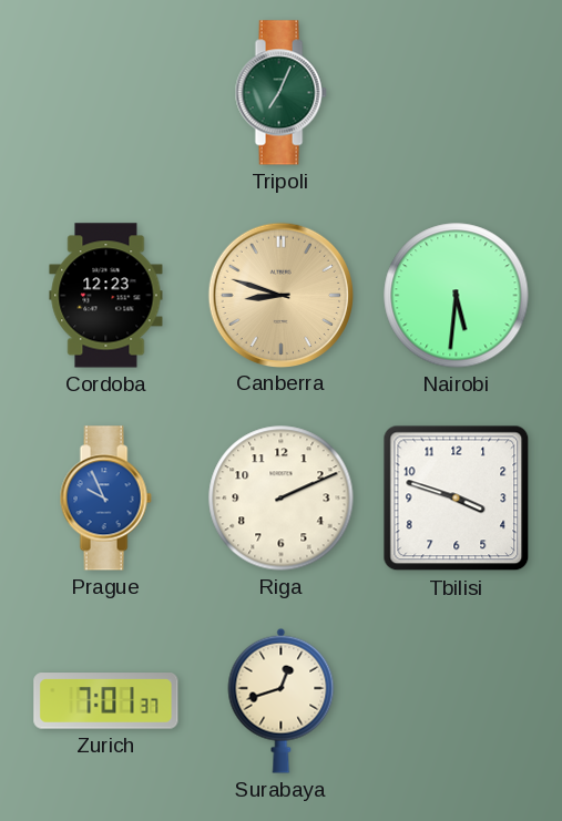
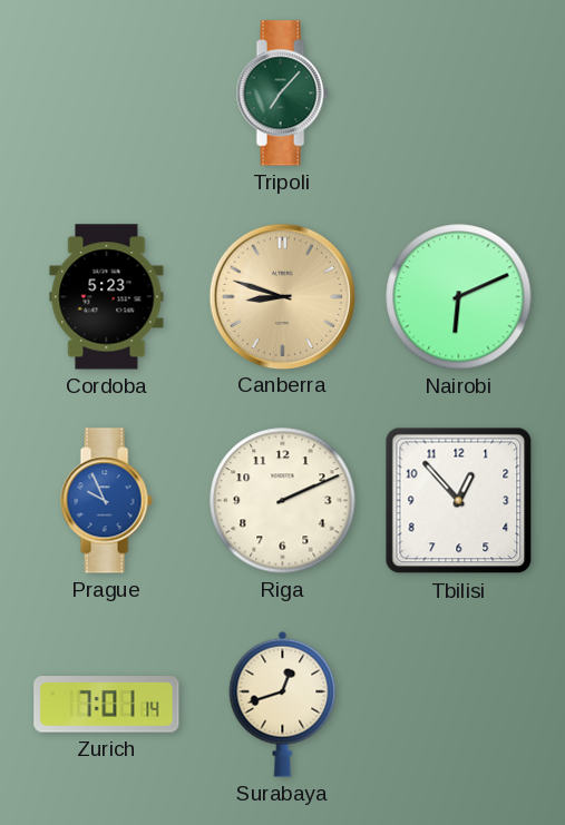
Tripoli: 7:04 -> 7:07 (282, 94)
Cordoba: 12:23 -> 5:23 (107, 297)
Nairobi: 5:31 -> 6:11 (459, 297)
Tbilisi: 3:48 -> 12:53 (459, 501)
Zurich: 7:01:37 -> 7:01:14 (107, 705)
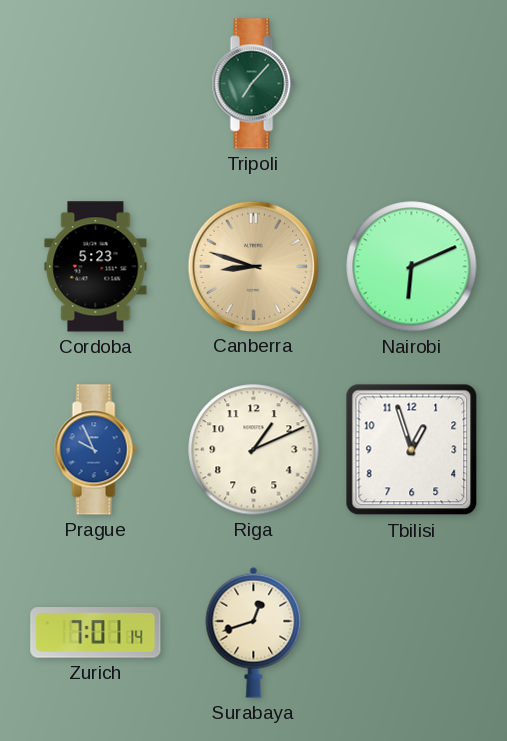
Riga: 2:11 -> 1:11 (254, 450)
Tbilisi: 12:53 -> 12:57 (412, 450)
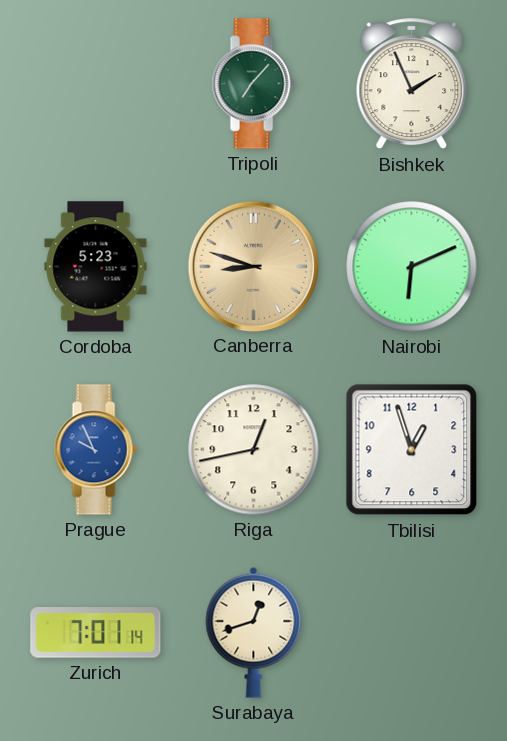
Bishkek: none -> 1:56 (412, 84)
Riga: 1:11 -> 12:43 (254, 450)
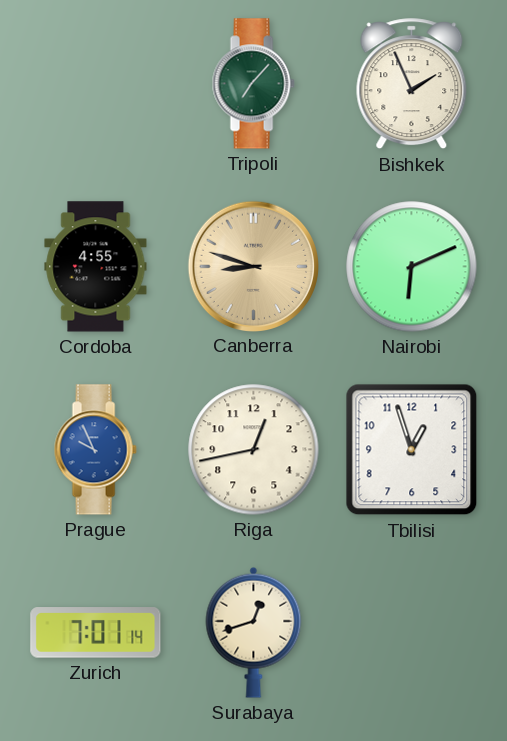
Cordoba: 5:23 -> 4:55 (96, 267)
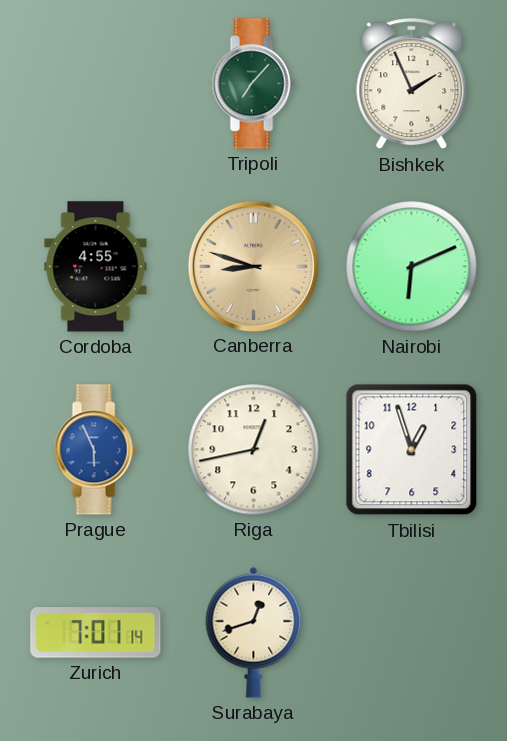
Prague: 9:56 -> 5:56 (95, 450)
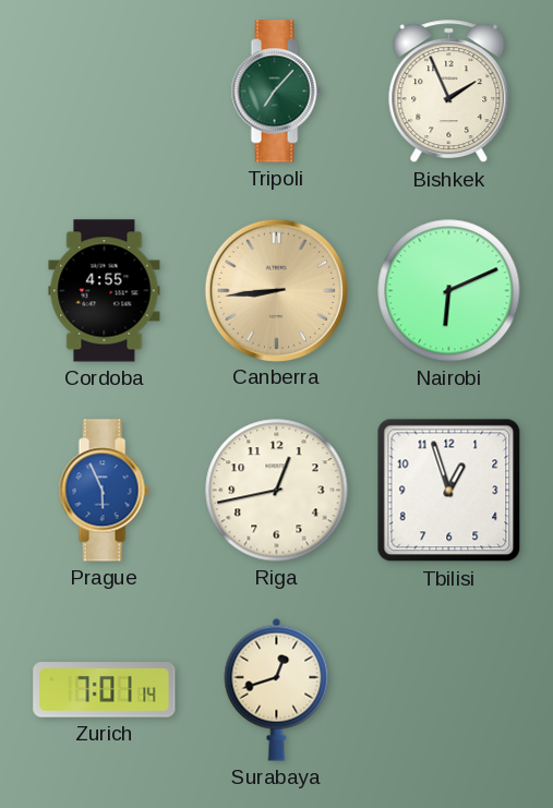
Canberra: 8:48 -> 8:44 (276, 290)
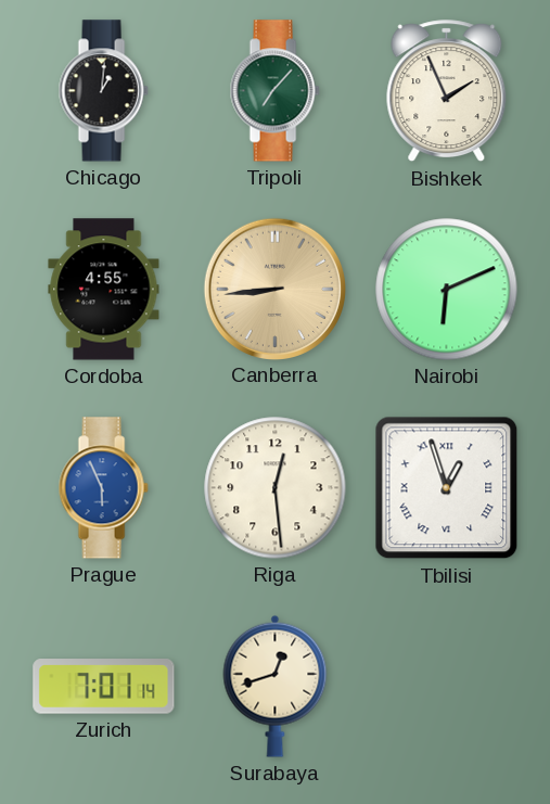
Chicago: none -> 1:01 (103, 91)
Riga: 12:43 -> 12:29 (276, 488)
Tbilisi numerals: Arabic -> Roman (447, 488)
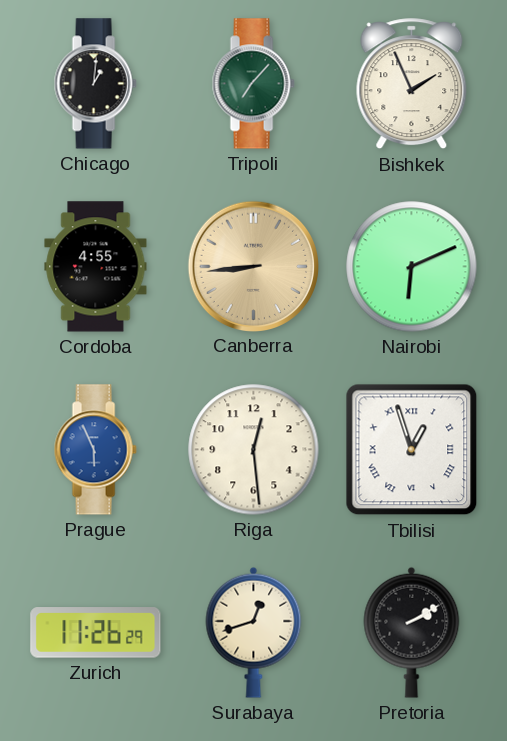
Zurich: 7:01 -> 11:26 (96, 633)
Pretoria: none -> 2:10 (412, 632)
